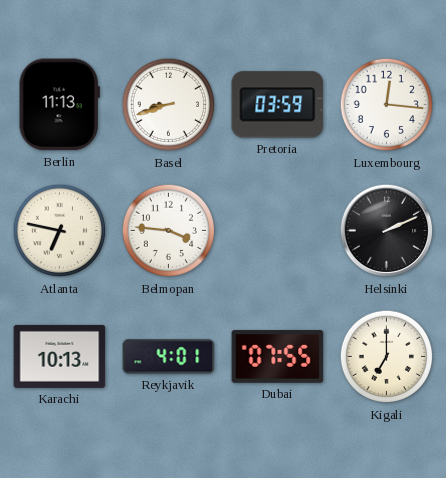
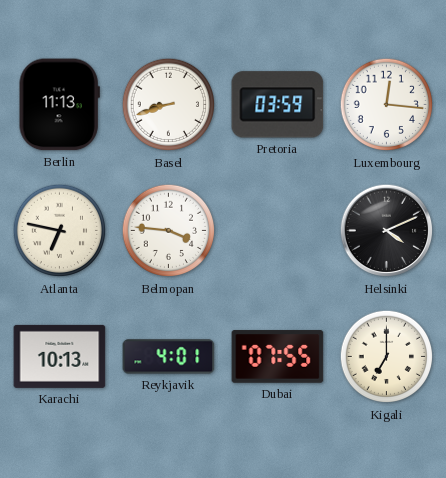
Helsinki: 2:11 -> 4:11 (387, 231)
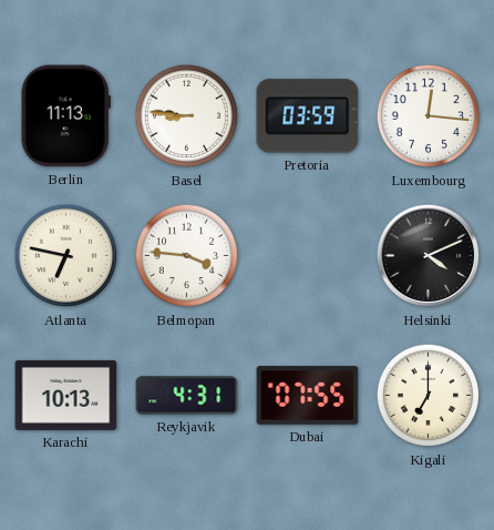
Basel: 8:42 -> 8:46 (187, 116)
Reykjavik: 4:01 -> 4:31 (187, 396)
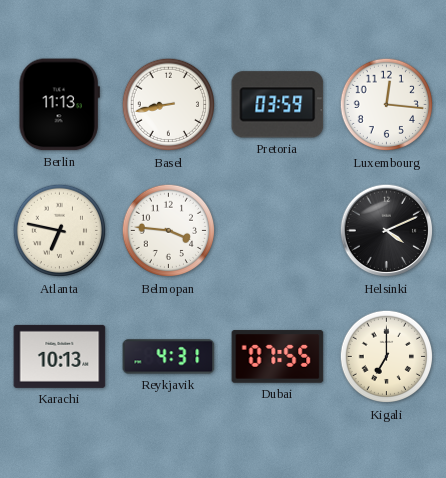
Basel: 8:46 -> 8:43 (169, 105)
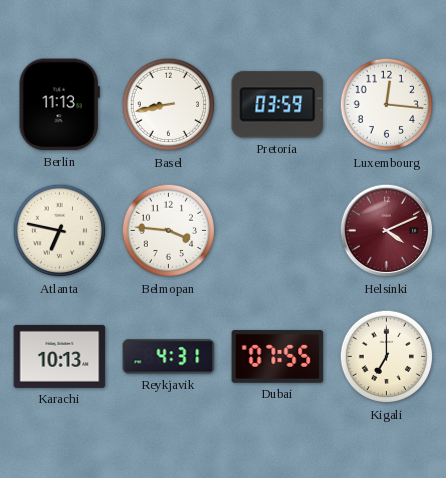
Helsinki dial: black -> burgundy (387, 231)
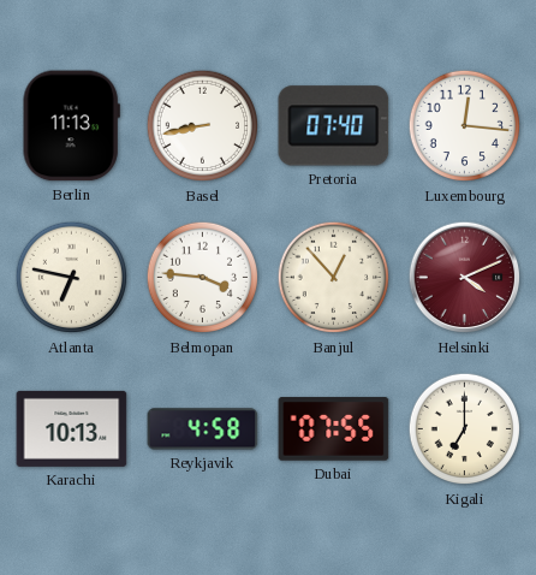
Pretoria: 03:59 -> 07:40 (334, 126)
Banjul: none -> 12:53 (334, 278)
Reykjavik: 4:31 -> 4:58 (203, 429)
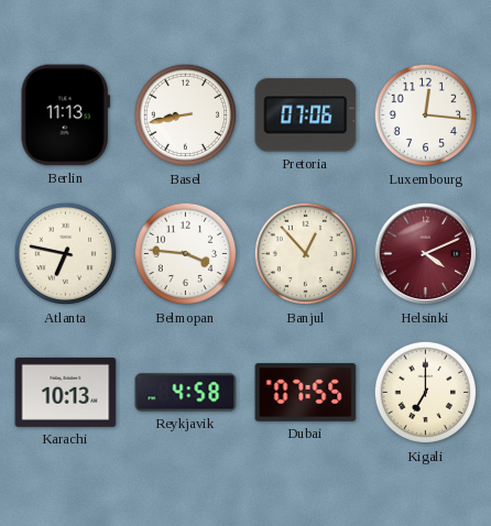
Pretoria: 07:40 -> 07:06 (306, 116)
